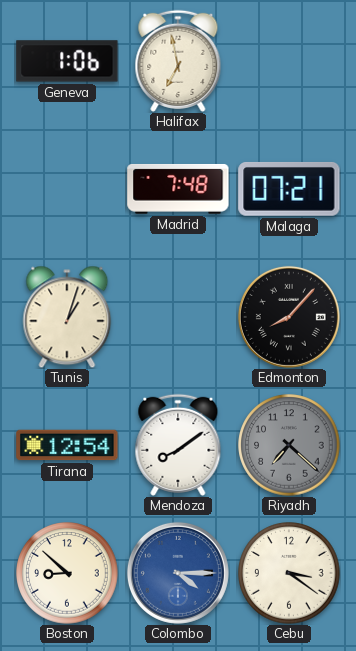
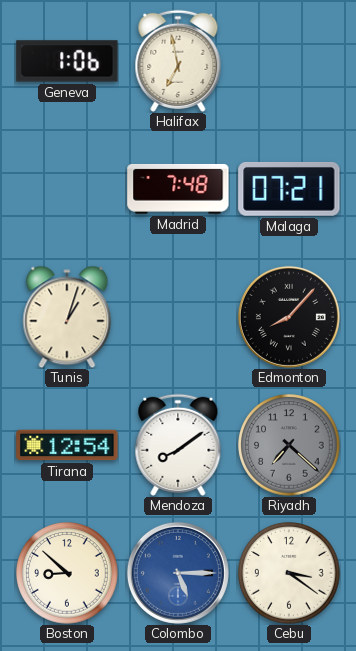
Colombo: 4:15 -> 5:15 (178, 573)
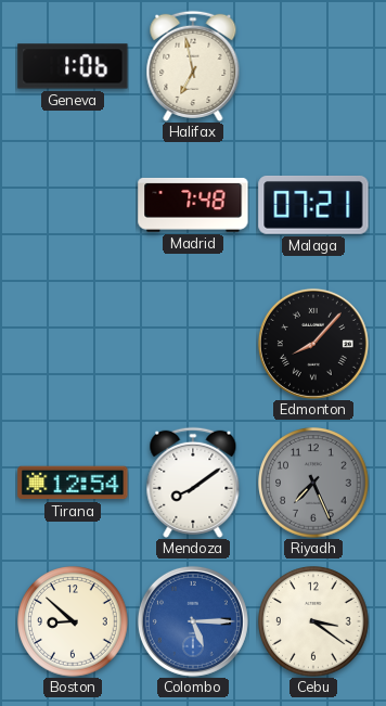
Tunis: 1:03 -> none (67, 317)
Riyadh: 7:22 -> 7:26 (313, 483)
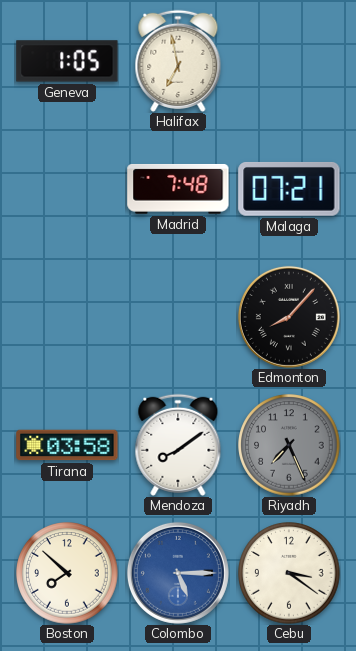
Geneva: 1:06 -> 1:05 (67, 61)
Tirana: 12:54 -> 03:58 (67, 445)
Boston: 8:52 -> 7:52 (67, 573)
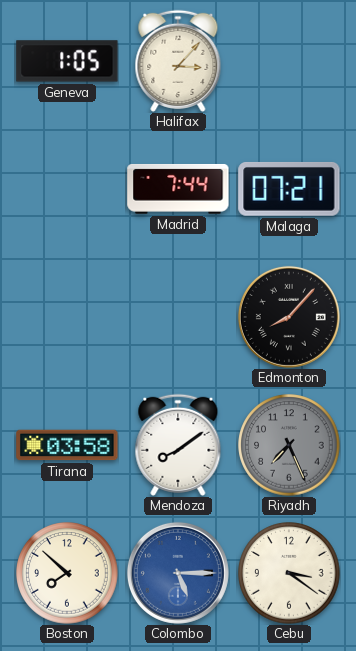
Halifax: 6:58 -> 3:07 (178, 61)
Madrid: 7:48 -> 7:44 (178, 189)
